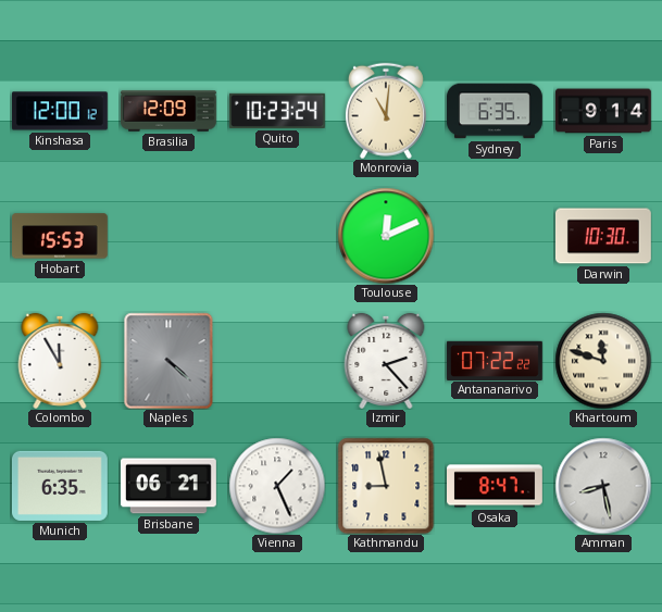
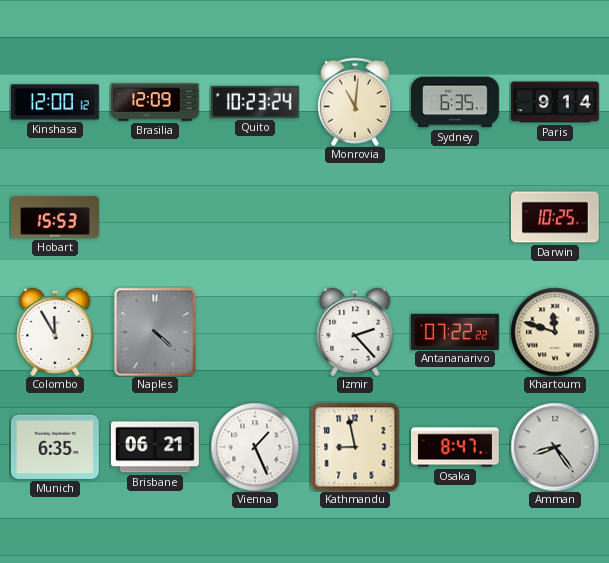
Toulouse: 12:11 -> none (386, 236)
Darwin: 10:30 -> 10:25 (555, 217)
Amman: 8:28 -> 8:24 (555, 447)
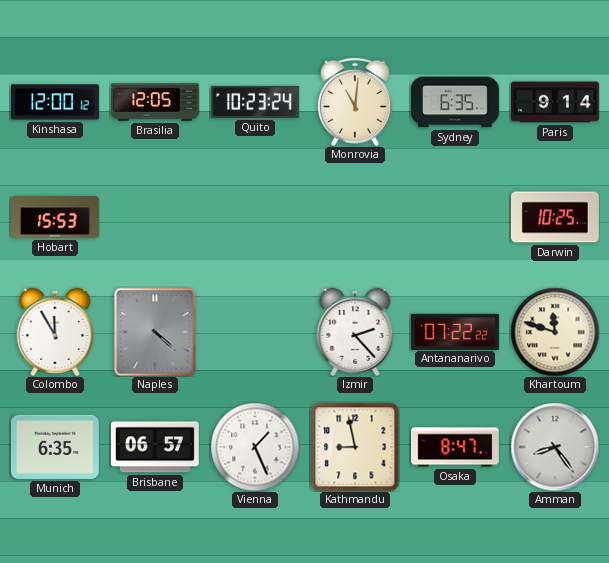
Brasilia: 12:09 -> 12:05 (156, 102)
Brisbane: 06:21 -> 06:57 (155, 447)
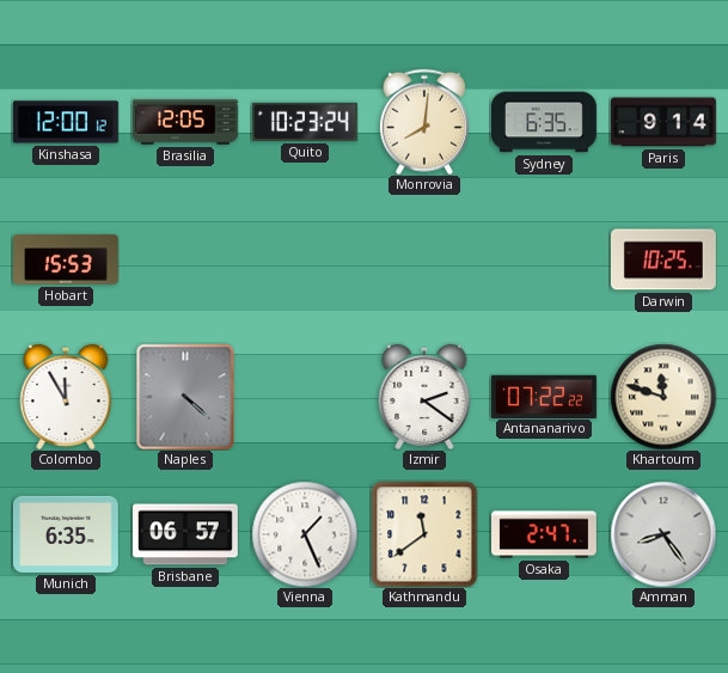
Monrovia: 11:01 -> 8:01 (424, 122)
Izmir: 2:23 -> 2:21 (424, 397)
Kathmandu: 8:58 -> 11:39 (424, 534)
Osaka: 8:47 -> 2:47 (545, 534)
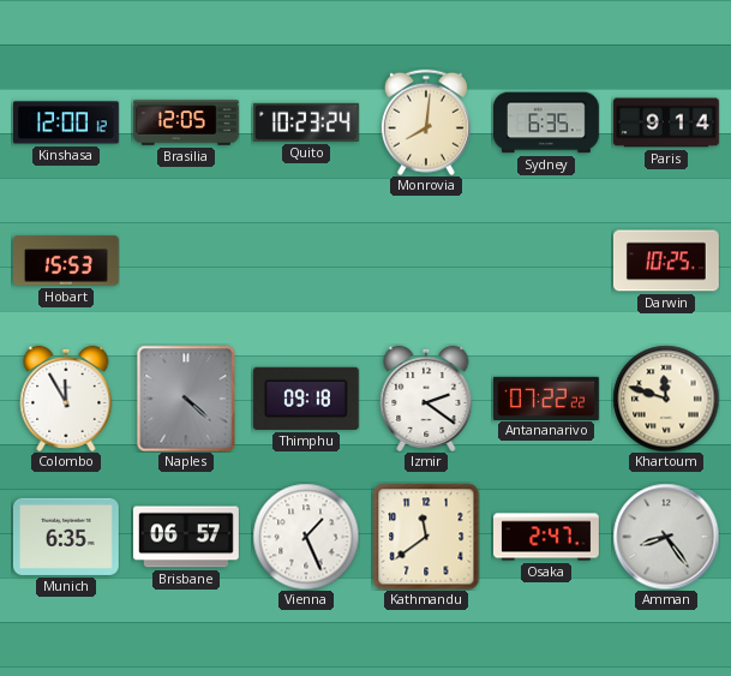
Thimphu: none -> 09:18 (306, 399)
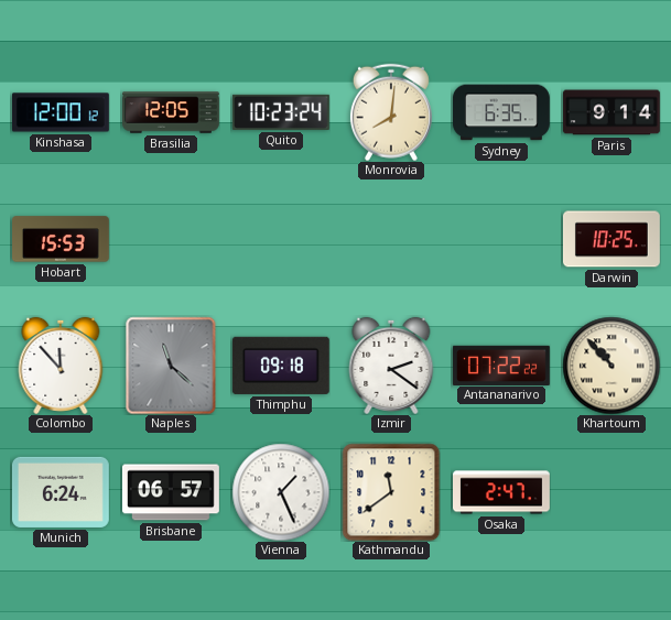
Colombo: 11:55 -> 11:53 (61, 366)
Naples: 4:22 -> 11:22 (171, 366)
Khartoum: 11:48 -> 10:53 (612, 366)
Munich: 6:35 -> 6:24 (61, 492)
Amman: 8:24 -> none (666, 537)
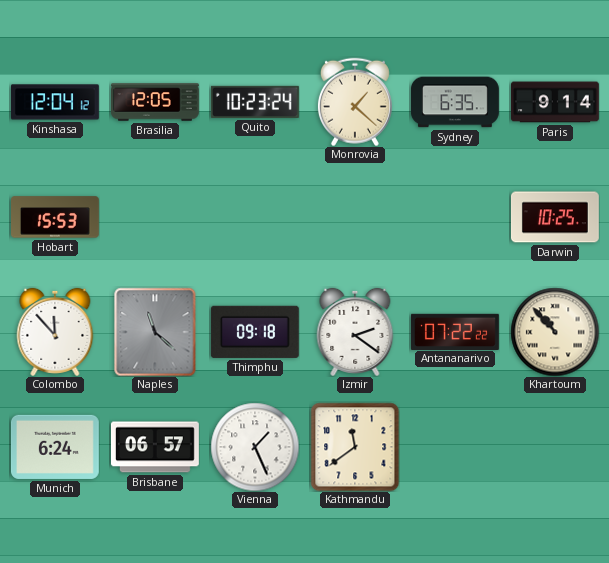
Kinshasa: 12:00 -> 12:04 (55, 102)
Monrovia: 8:01 -> 1:22 (355, 102)
Osaka: 2:47 -> none (502, 492)
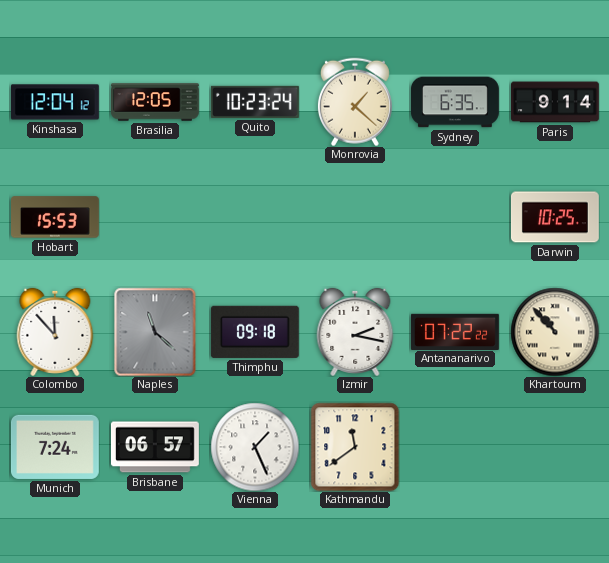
Izmir: 2:21 -> 2:17 (355, 332)
Munich: 6:24 -> 7:24 (55, 447)
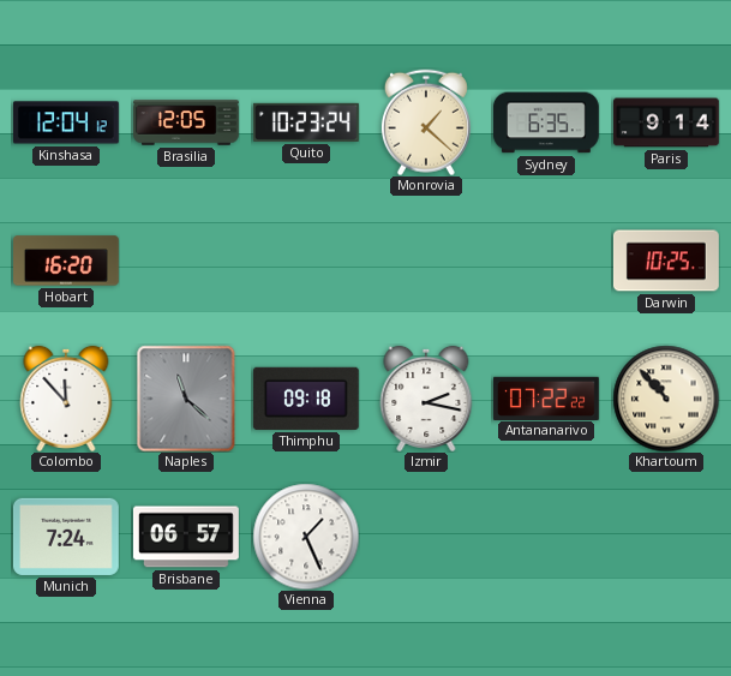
Hobart: 15:53 -> 16:20 (67, 261)
Kathmandu: 11:39 -> none (355, 447)
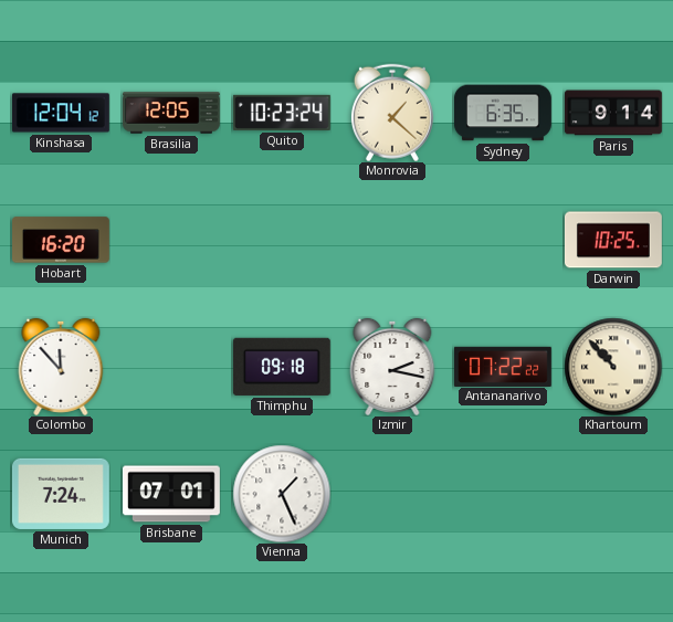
Naples: 11:22 -> none (186, 399)
Brisbane: 06:57 -> 07:01 (171, 494)
